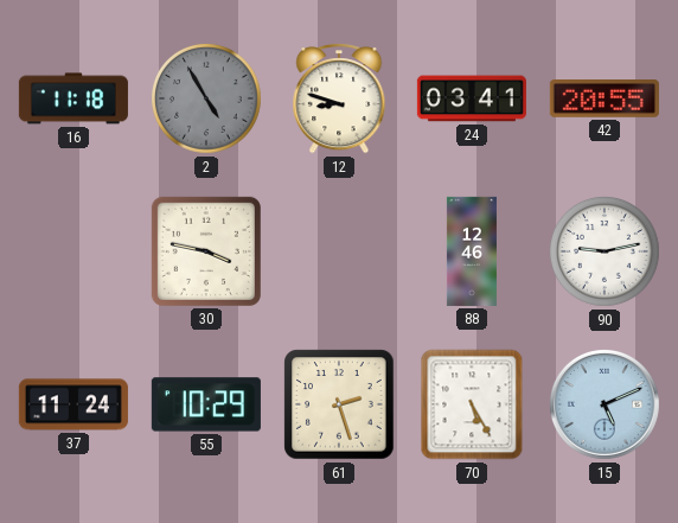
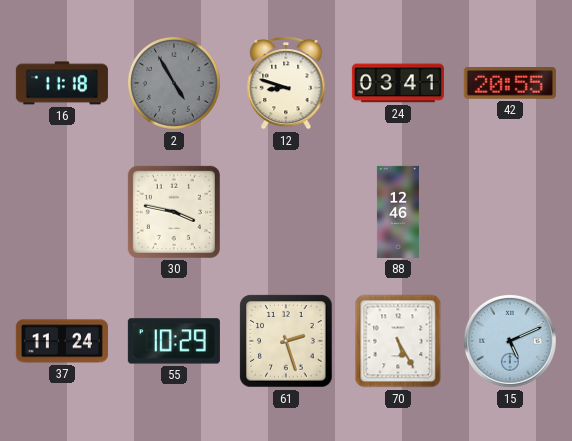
90: 9:13 -> none (606, 253)
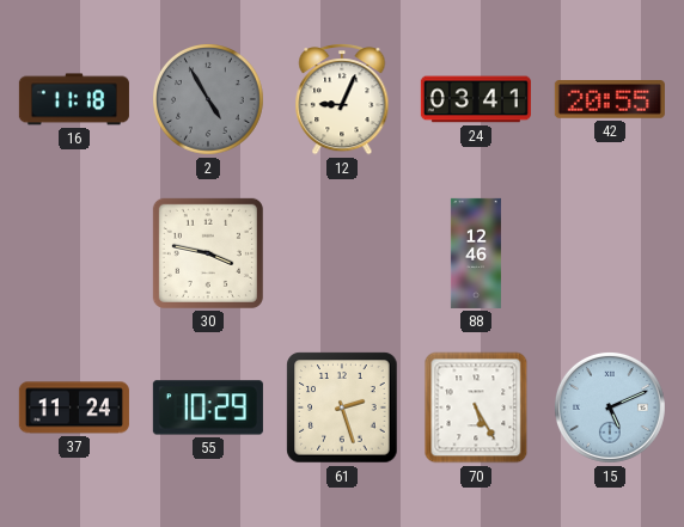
12: 8:48 -> 9:04 (342, 99)
